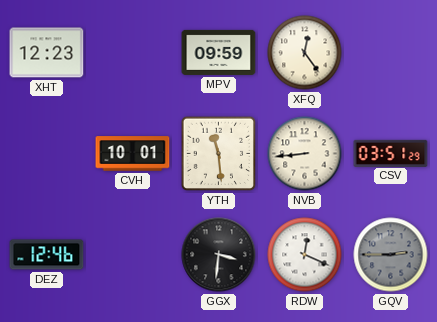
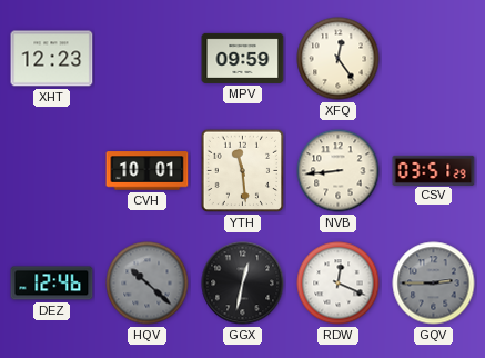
HQV: none -> 10:22 (148, 284)
GGX: 3:31 -> 12:32 (243, 284)
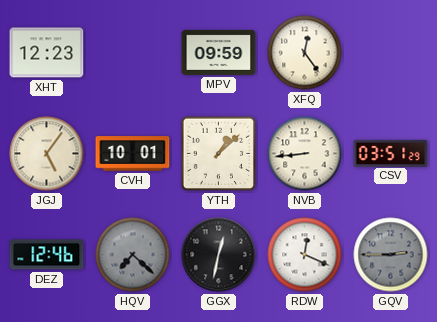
JGJ: none -> 5:06 (47, 154)
YTH: 11:29 -> 1:08 (219, 154)
HQV: 10:22 -> 7:22 (133, 255)
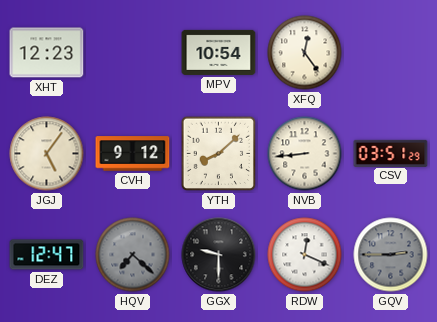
MPV: 09:59 -> 10:54 (219, 52)
CVH: 10:01 -> 9:12 (133, 154)
YTH: 1:08 -> 8:08 (219, 154)
DEZ: 12:46 -> 12:47 (47, 255)
GGX: 12:32 -> 9:30 (219, 255)
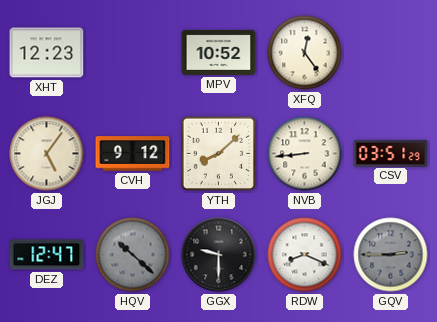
MPV: 10:54 -> 10:52 (219, 52)
HQV: 7:22 -> 10:22 (133, 255)
RDW: 12:19 -> 8:19 (305, 255)
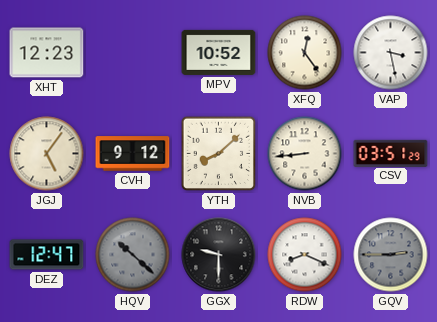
VAP: none -> 3:28 (391, 53)
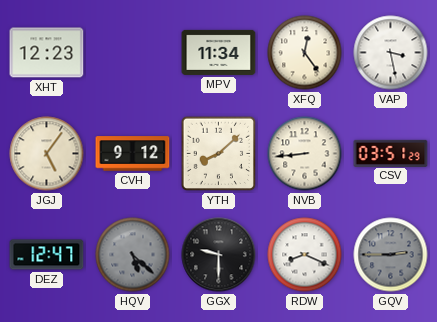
MPV: 10:52 -> 11:34 (219, 52)
HQV: 10:22 -> 5:22 (133, 255)
